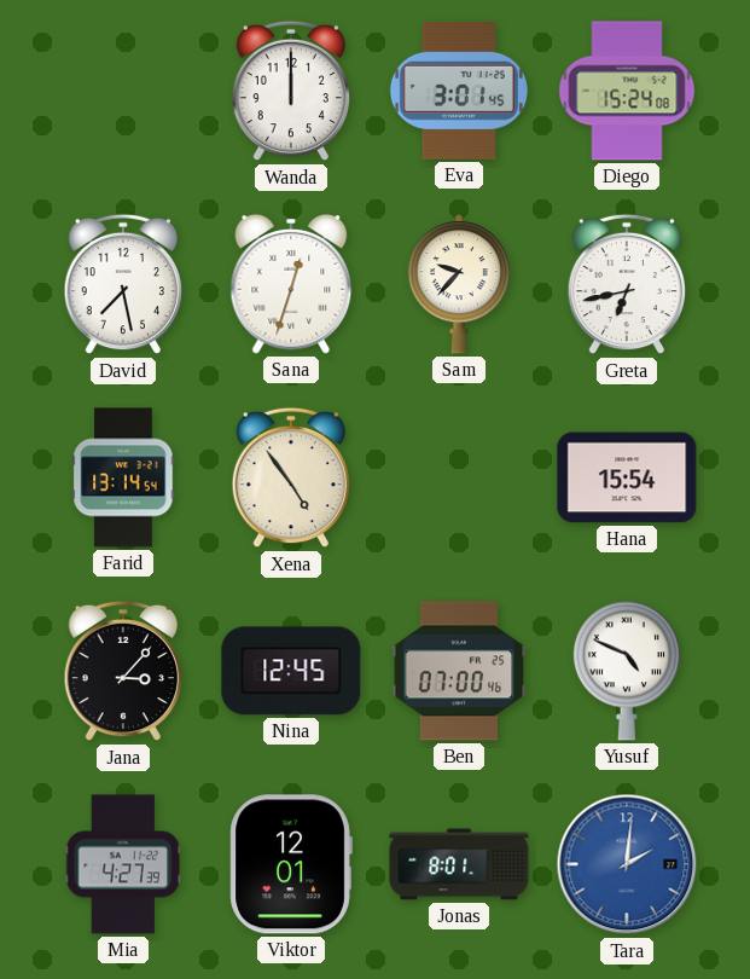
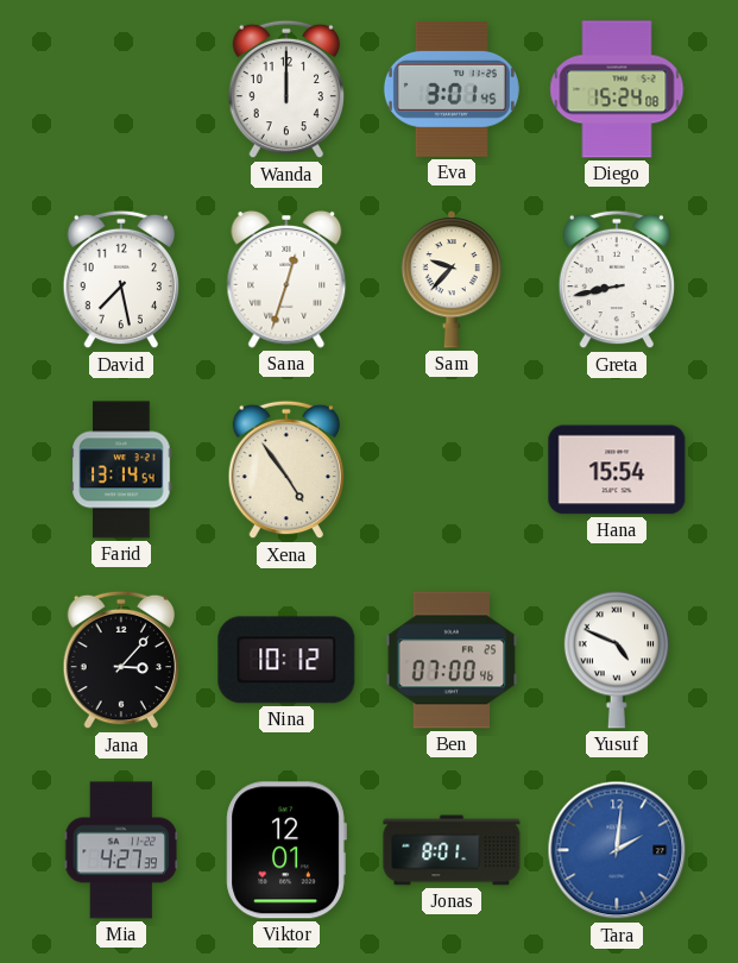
Greta: 6:43 -> 8:43 (616, 279)
Nina: 12:45 -> 10:12 (286, 660)
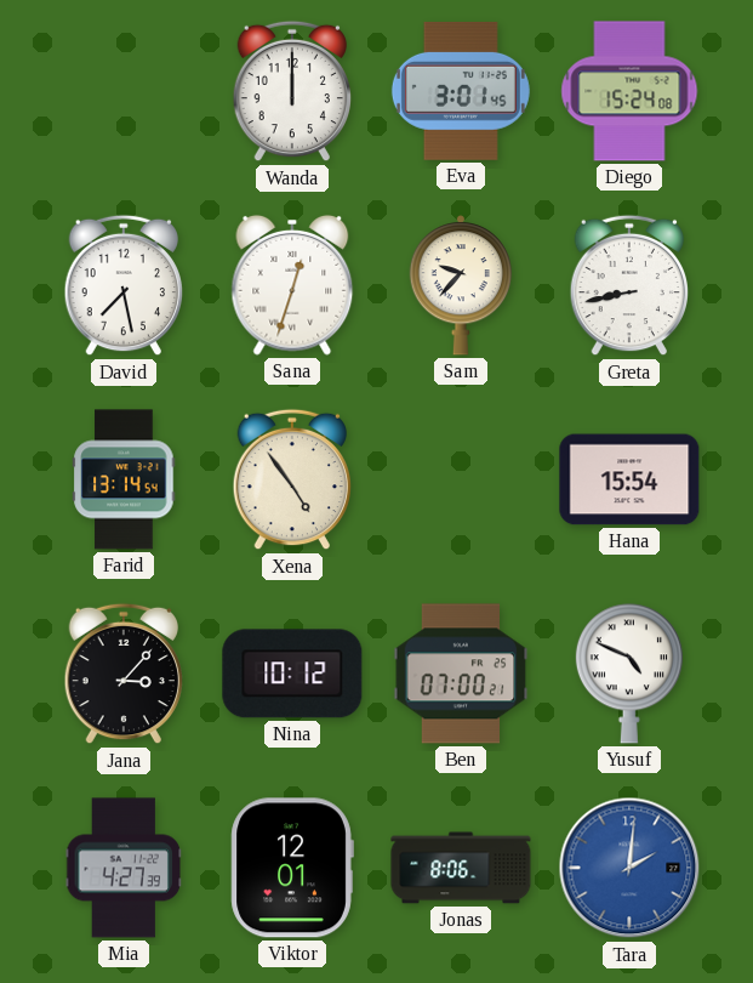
Ben: 07:00:46 -> 07:00:21 (461, 674)
Jonas: 8:01 -> 8:06 (461, 868)
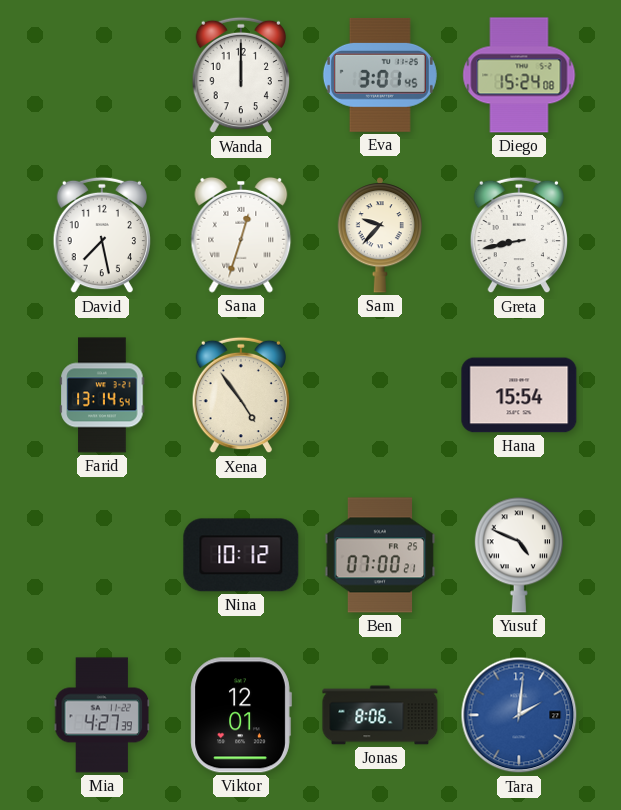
Jana: 3:07 -> none (122, 674)
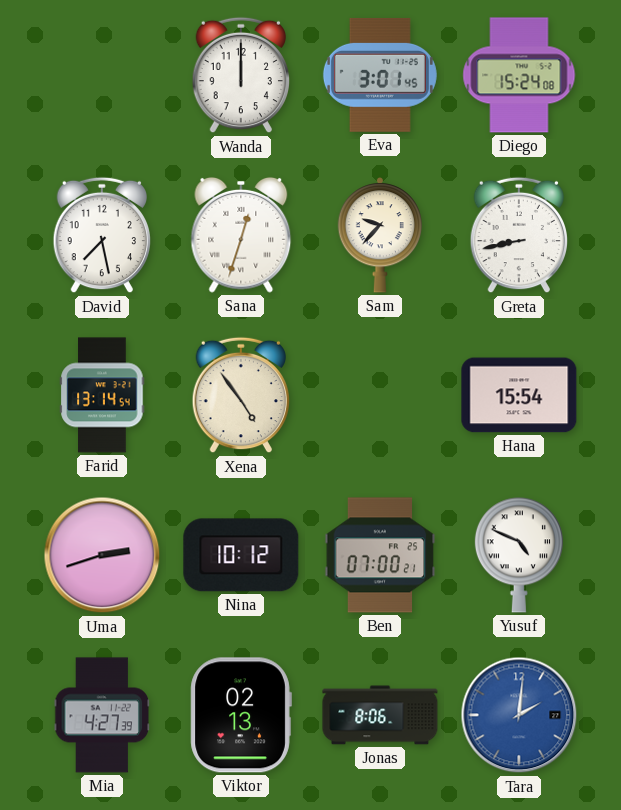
Uma: none -> 2:42 (102, 555)
Viktor: 12:01 -> 02:13 (241, 715)
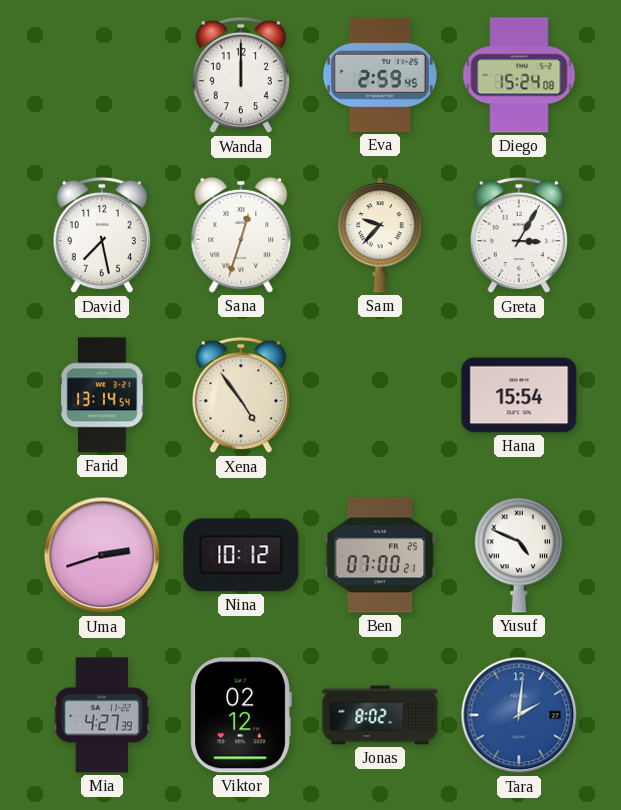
Eva: 3:01 -> 2:59 (380, 75)
Greta: 8:43 -> 3:05 (518, 235)
Viktor: 02:13 -> 02:12 (241, 715)
Jonas: 8:06 -> 8:02 (380, 715)
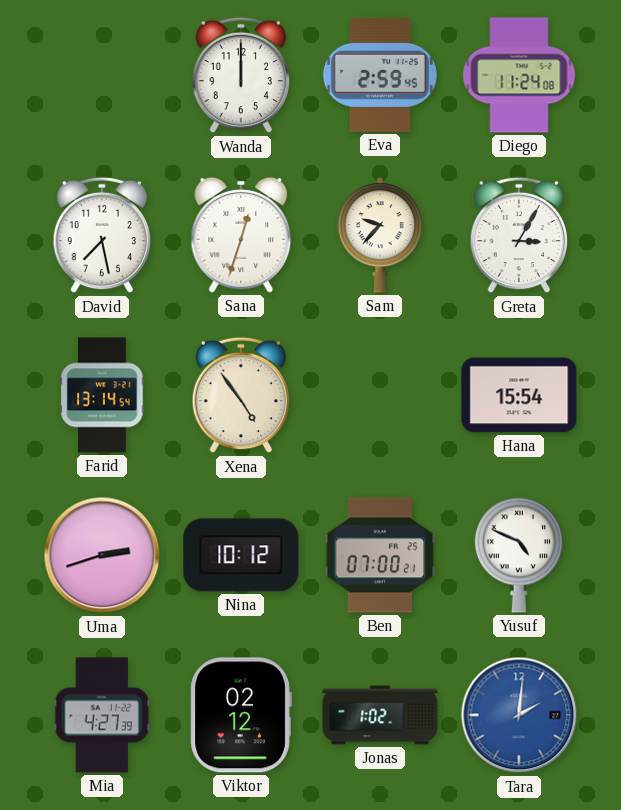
Diego: 15:24 -> 11:24 (519, 75)
Jonas: 8:02 -> 1:02 (380, 715)
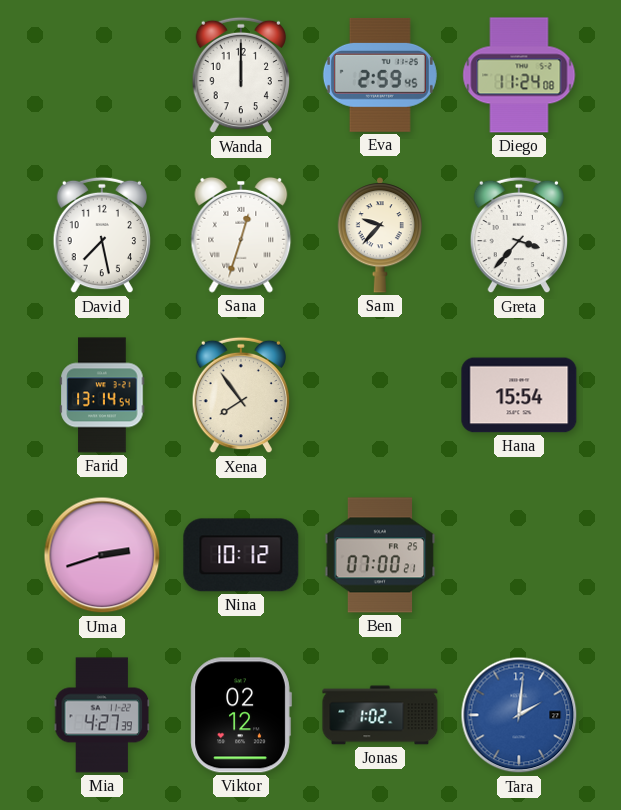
Greta: 3:05 -> 3:37 (518, 235)
Xena: 4:54 -> 7:54 (240, 395)
Yusuf: 4:49 -> none (519, 555)
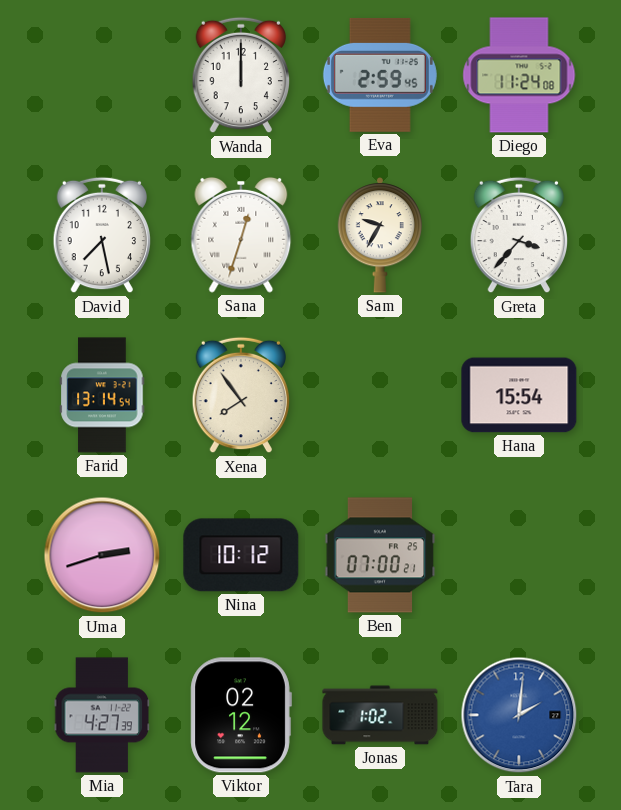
Sam: 9:37 -> 9:35 (379, 235)
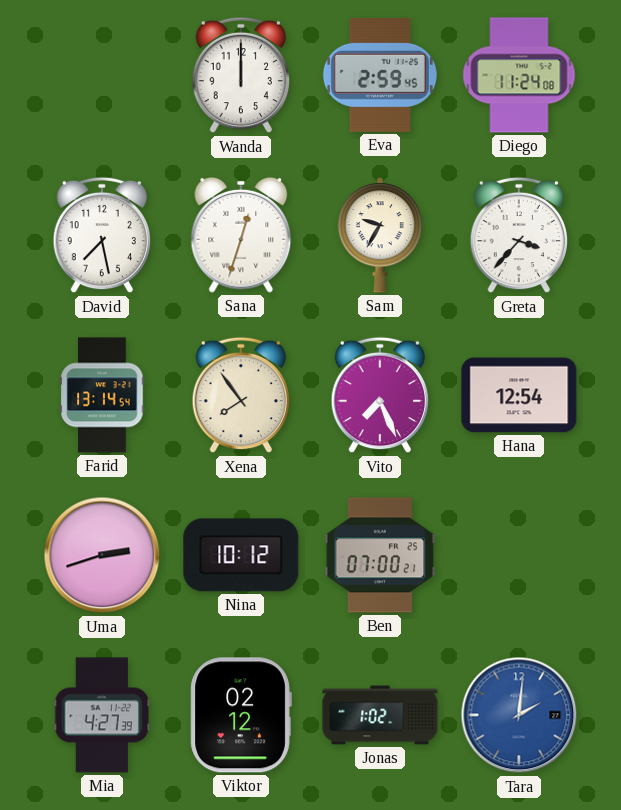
Vito: none -> 7:26 (379, 395)
Hana: 15:54 -> 12:54 (519, 395)
